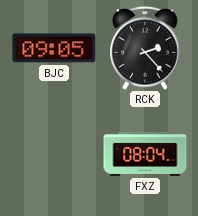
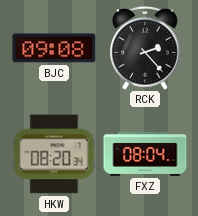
BJC: 09:05 -> 09:08 (54, 48)
HKW: none -> 08:20 (54, 154)
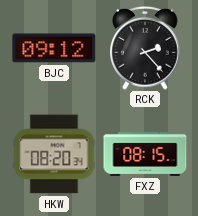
BJC: 09:08 -> 09:12 (54, 48)
FXZ: 08:04 -> 08:15 (145, 154)
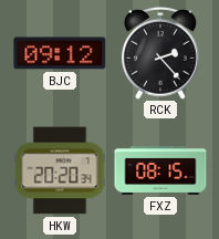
HKW: 08:20 -> 20:20 (60, 170)
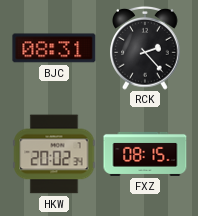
BJC: 09:12 -> 08:31 (54, 48)
HKW: 20:20 -> 20:02 (54, 154)
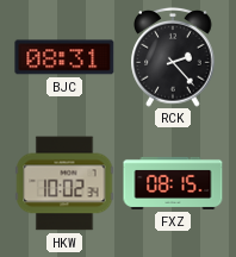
HKW: 20:02 -> 10:02 (64, 183)
